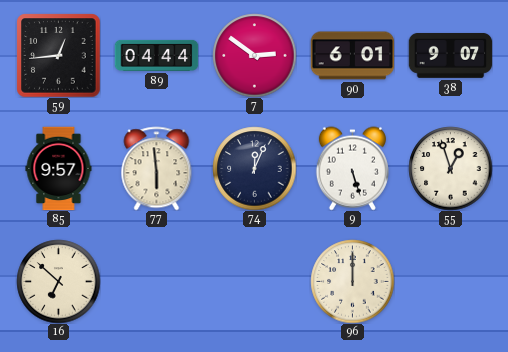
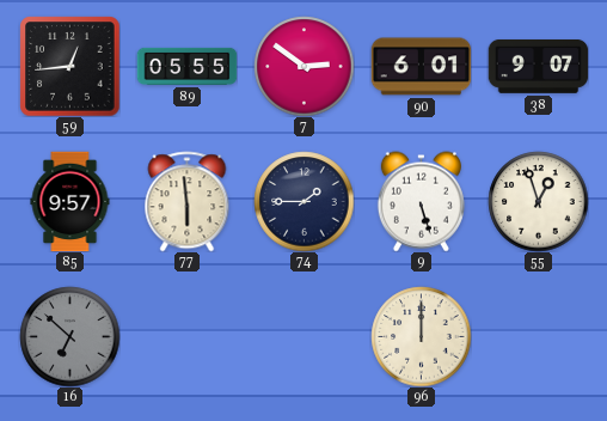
89: 04:44 -> 05:55 (186, 66)
74: 12:04 -> 1:45 (303, 201)
16 dial: cream -> grey (69, 336)
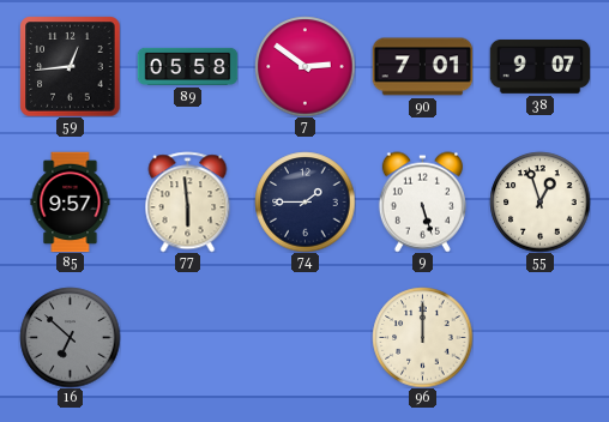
89: 05:55 -> 05:58 (187, 66)
90: 6:01 -> 7:01 (422, 67)
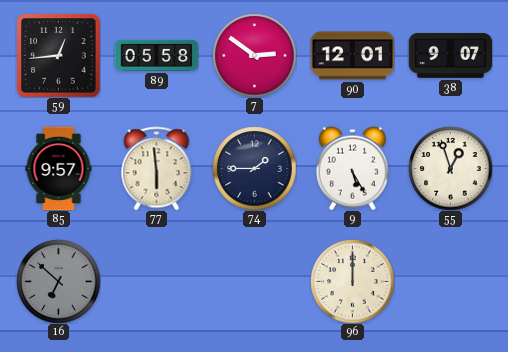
90: 7:01 -> 12:01 (352, 56)
9: 5:27 -> 5:25 (352, 168)
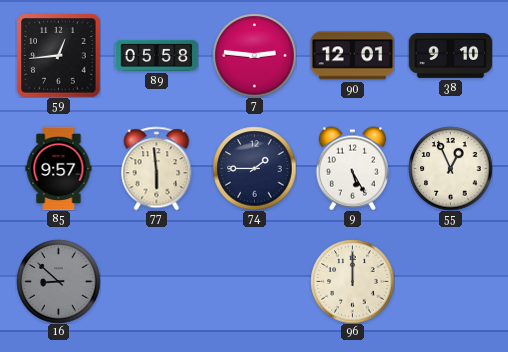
7: 2:51 -> 2:46 (254, 55)
38: 9:07 -> 9:10 (450, 55)
55: 12:57 -> 12:56 (450, 168)
16: 6:52 -> 8:52 (58, 281)
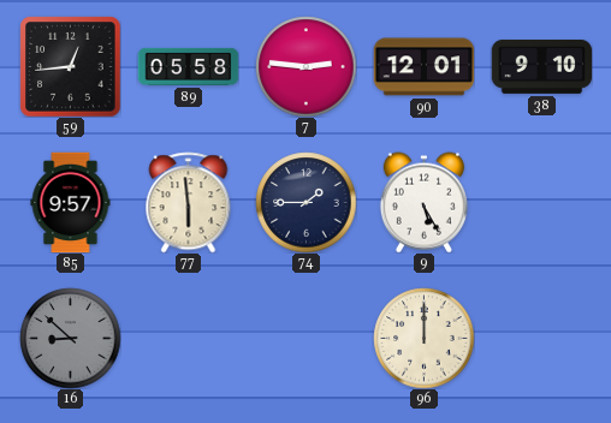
55: 12:56 -> none (450, 168)
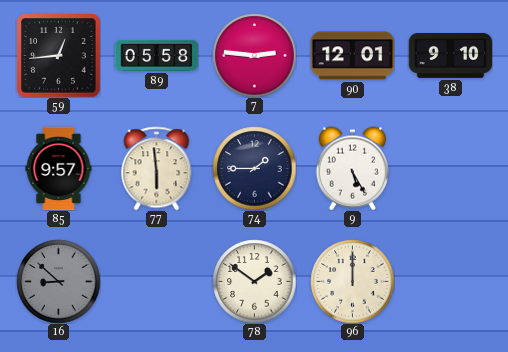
78: none -> 1:51 (254, 281)
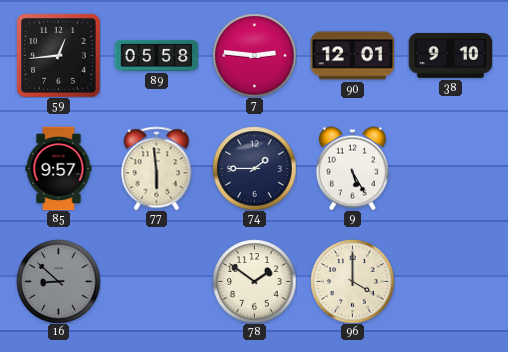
96: 12:00 -> 4:00 (352, 281)
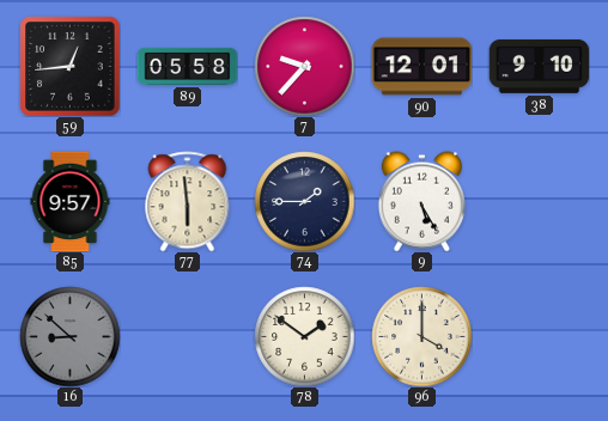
7: 2:46 -> 9:37 (304, 66)
